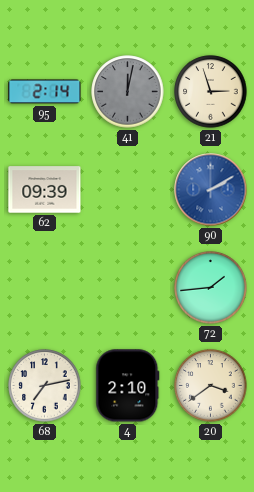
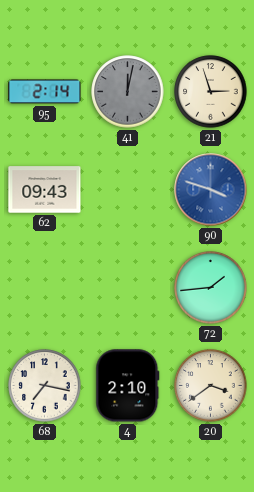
62: 09:39 -> 09:43 (45, 190)
90: 2:10 -> 3:48 (211, 190)
68: 7:13 -> 7:17 (45, 386)
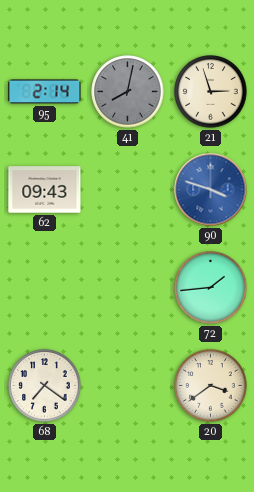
41: 12:02 -> 8:02 (128, 92)
68: 7:17 -> 7:21 (45, 386)
4: 2:10 -> none (128, 386)
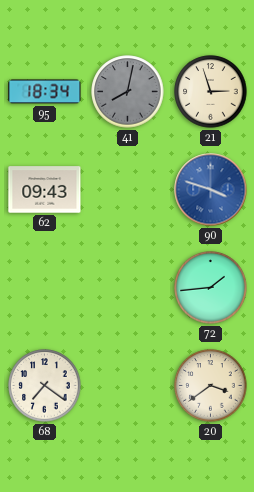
95: 2:14 -> 18:34 (45, 92)
